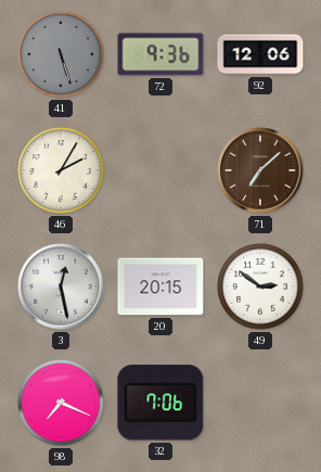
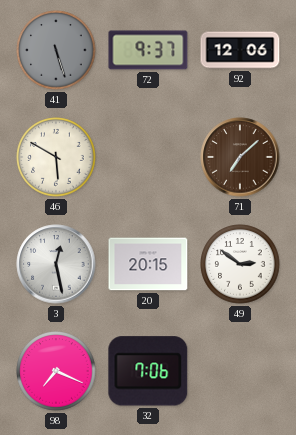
72: 9:36 -> 9:37 (148, 50)
46: 2:05 -> 5:50 (56, 157)
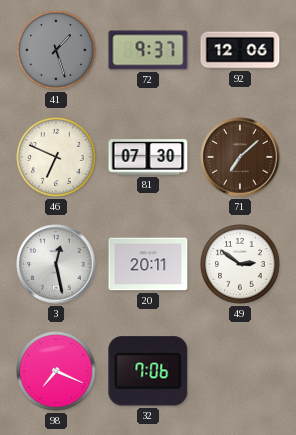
41: 5:27 -> 1:27 (56, 50)
46: 5:50 -> 6:49 (56, 157)
81: none -> 07:30 (148, 157)
20: 20:15 -> 20:11 (148, 264)
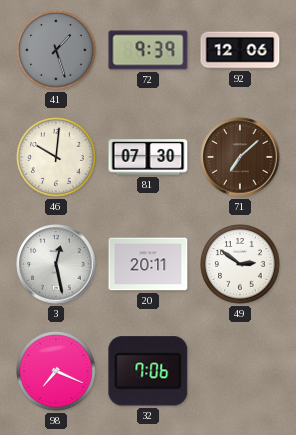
72: 9:37 -> 9:39 (148, 50)
46: 6:49 -> 10:01 (56, 157)
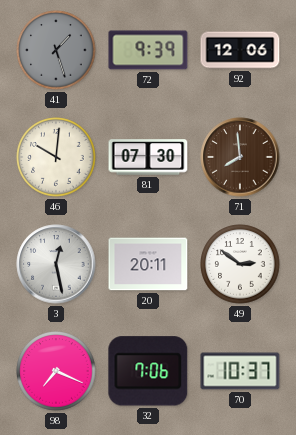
71: 7:08 -> 7:59 (240, 157)
70: none -> 10:37 (240, 371)
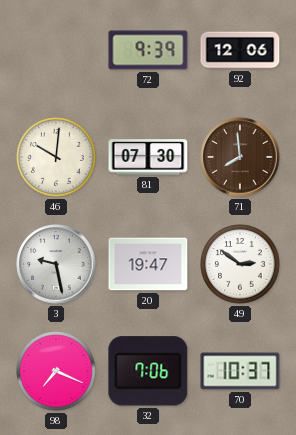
41: 1:27 -> none (56, 50)
3: 12:28 -> 9:28 (56, 264)
20: 20:11 -> 19:47 (148, 264)
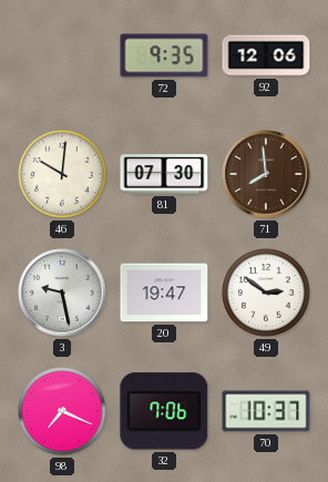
72: 9:39 -> 9:35 (164, 55)
